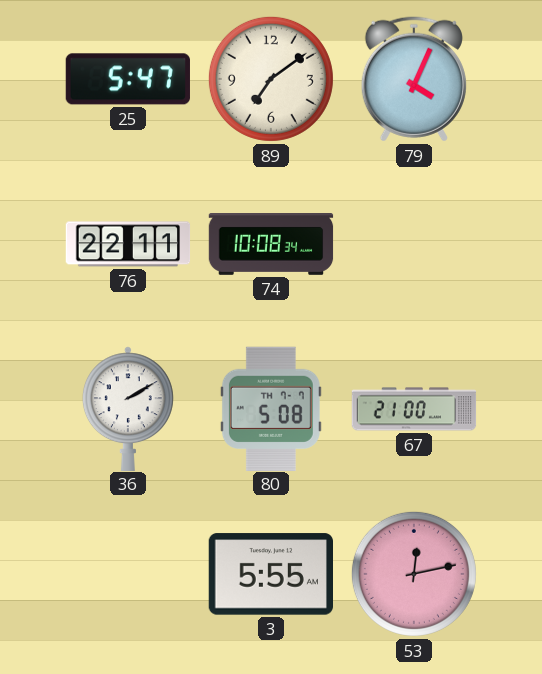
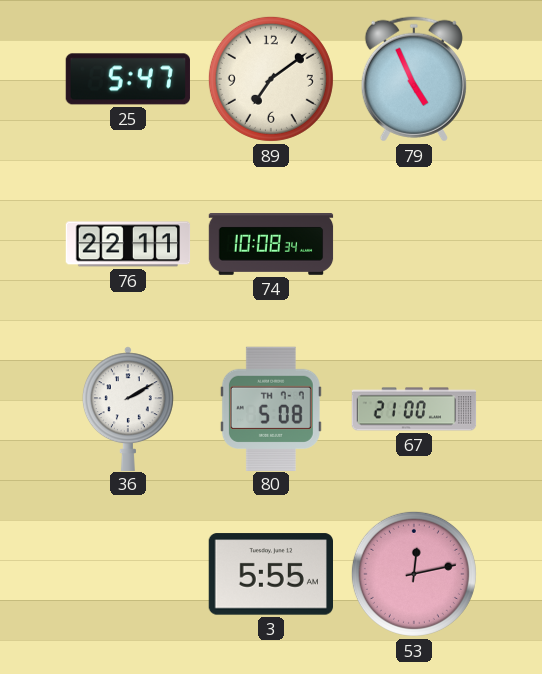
79: 4:04 -> 4:56 (414, 79)
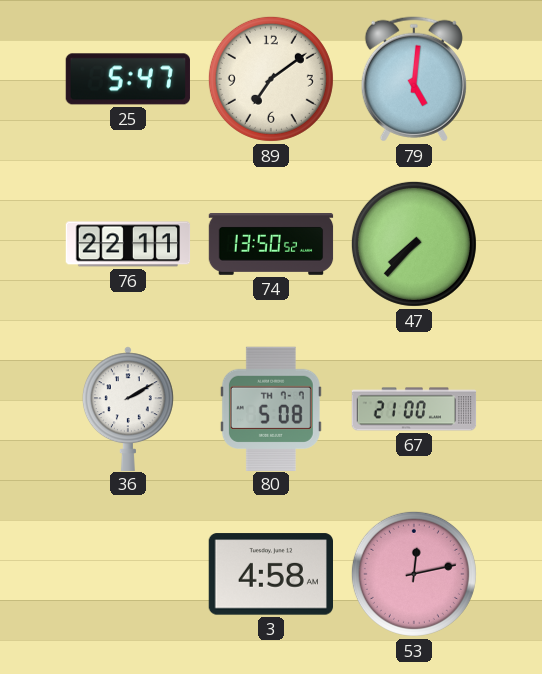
79: 4:56 -> 5:01 (414, 79)
74: 10:08 -> 13:50 (271, 244)
47: none -> 7:37 (414, 244)
3: 5:55 -> 4:58 (270, 574)
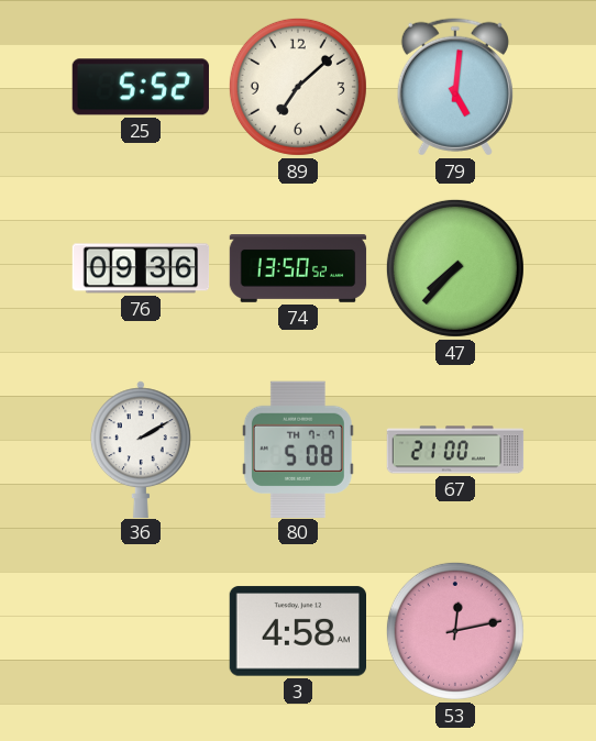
25: 5:47 -> 5:52 (140, 87)
89: 7:09 -> 7:08 (298, 87)
76: 22:11 -> 09:36 (141, 268)
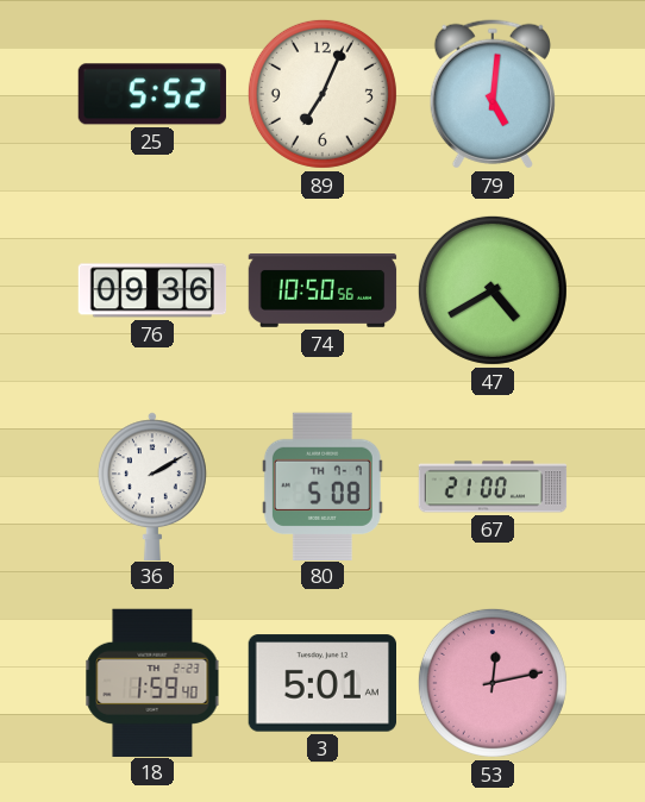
89: 7:08 -> 7:04 (322, 94)
74: 13:50 -> 10:50 (322, 290)
47: 7:37 -> 4:40 (493, 290)
18: none -> 1:59 (152, 682)
3: 4:58 -> 5:01 (321, 683)
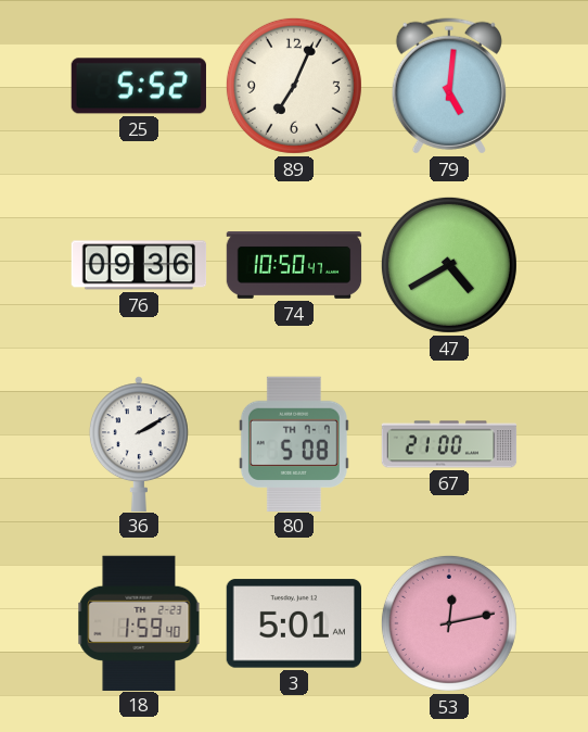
74: 10:50:56 -> 10:50:47 (294, 265)
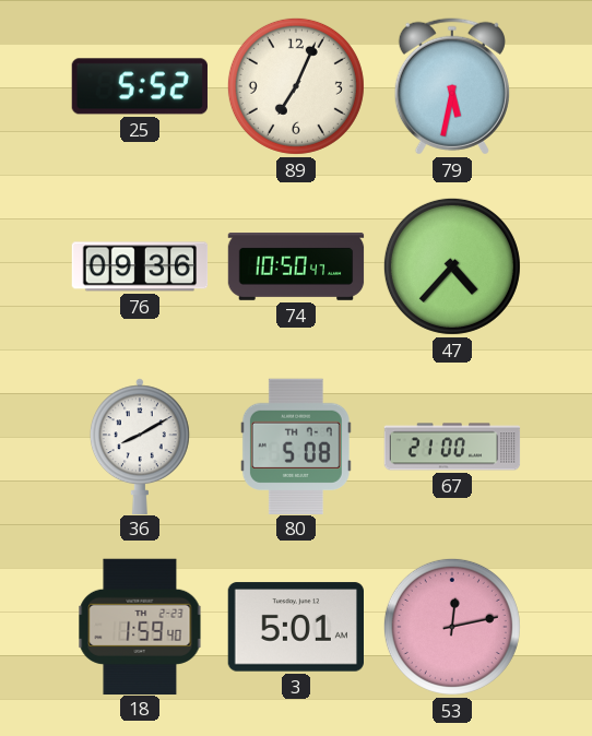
79: 5:01 -> 5:32 (452, 86)
47: 4:40 -> 4:37 (452, 266)
36: 2:10 -> 8:10 (140, 446)
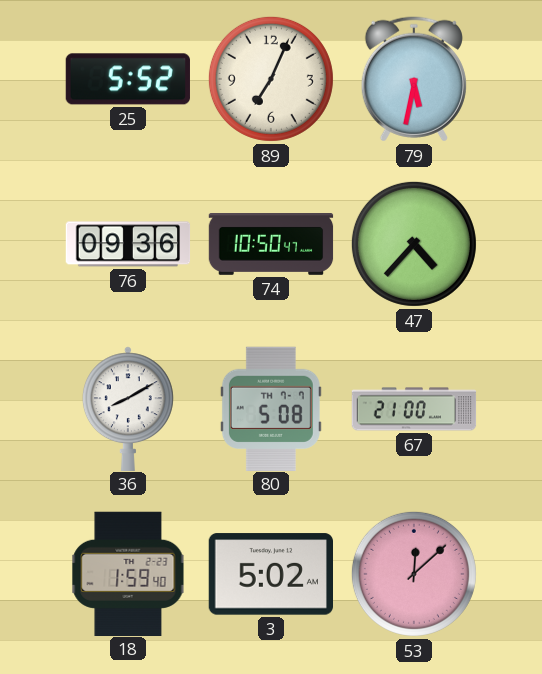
3: 5:01 -> 5:02 (270, 574)
53: 12:13 -> 12:08 (414, 574)
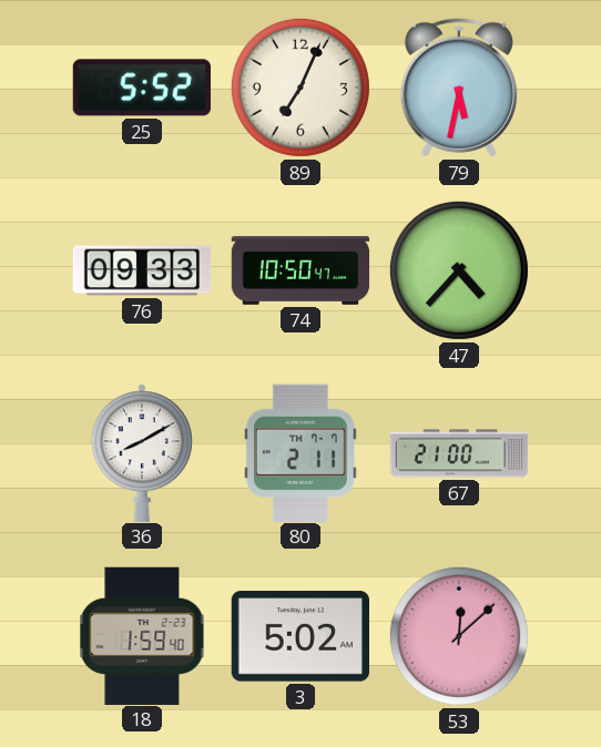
76: 09:36 -> 09:33 (142, 270)
80: 5:08 -> 2:11 (300, 452)
